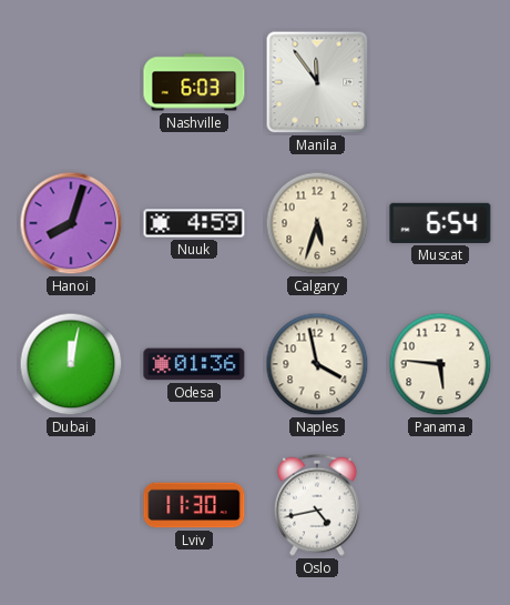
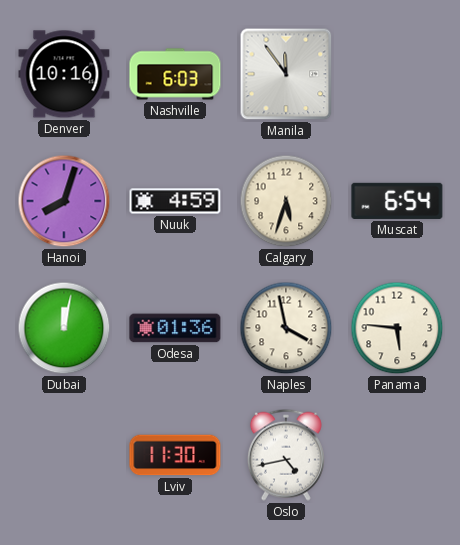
Denver: none -> 10:16 (64, 74)
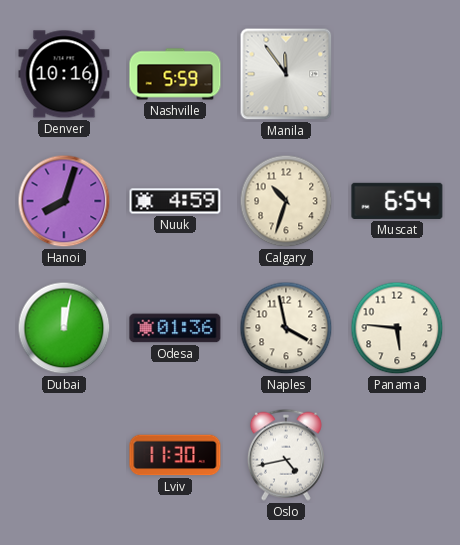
Nashville: 6:03 -> 5:59 (175, 74)
Calgary: 5:33 -> 10:33 (286, 201)
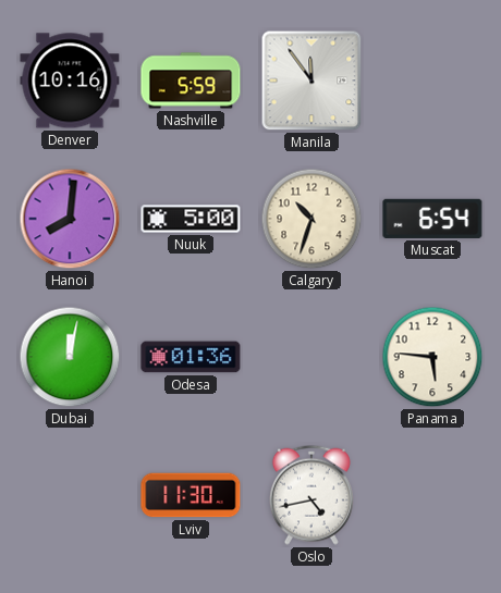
Hanoi: 8:03 -> 8:01 (70, 219)
Nuuk: 4:59 -> 5:00 (191, 219)
Naples: 3:58 -> none (286, 328)
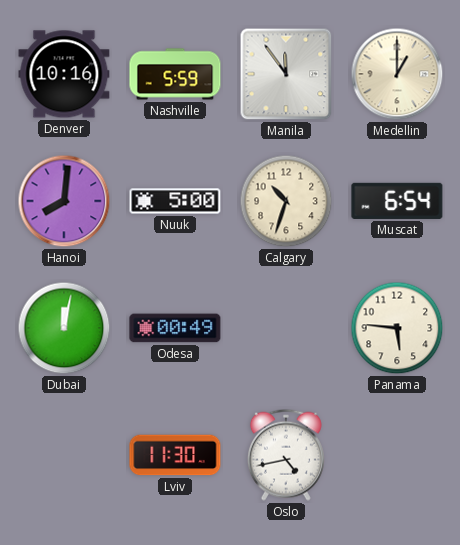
Medellin: none -> 1:00 (397, 74)
Odesa: 01:36 -> 00:49 (175, 328)
